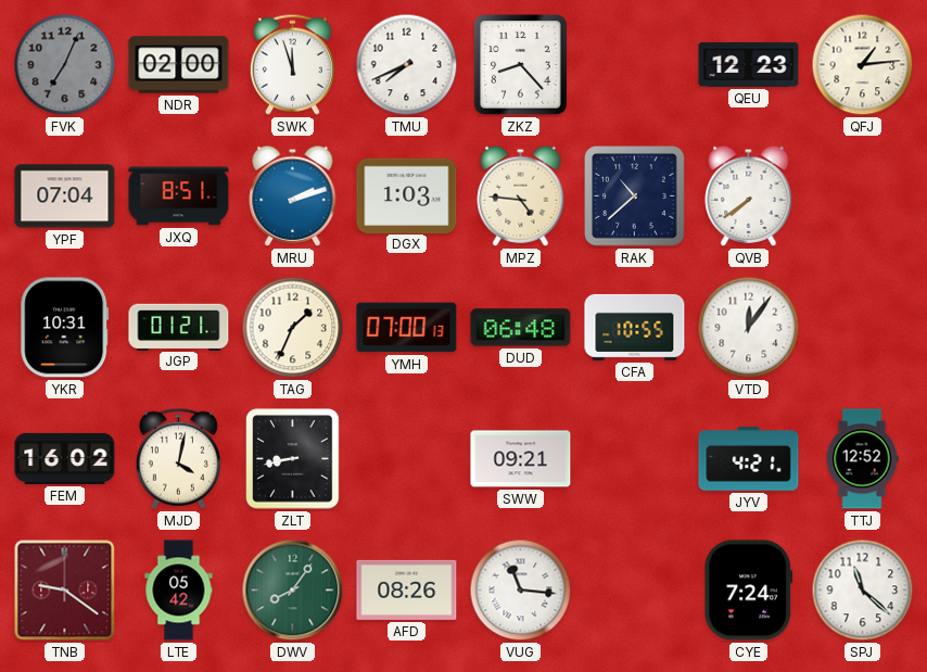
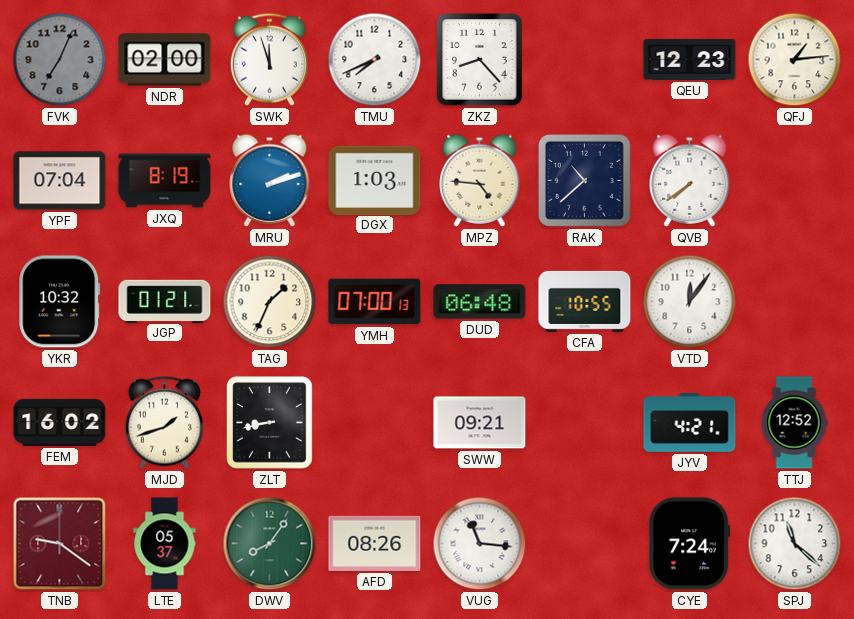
JXQ: 8:51 -> 8:19 (165, 181)
YKR: 10:31 -> 10:32 (60, 302)
MJD: 4:02 -> 1:42 (164, 422)
LTE: 05:42 -> 05:37 (165, 544)
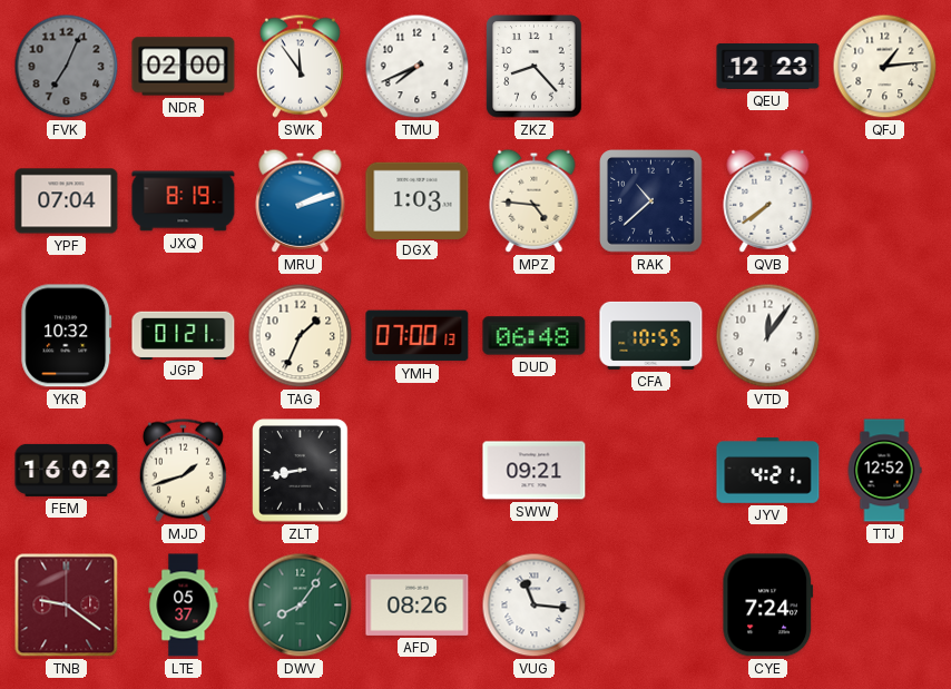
SWK: 11:57 -> 11:54 (300, 66)
SPJ: 11:22 -> none (795, 544)
